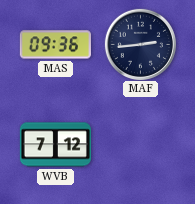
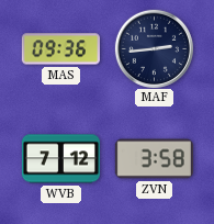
ZVN: none -> 3:58 (154, 159)
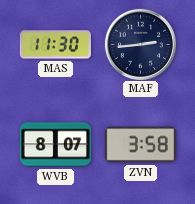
MAS: 09:36 -> 11:30 (55, 45)
WVB: 7:12 -> 8:07 (55, 145)
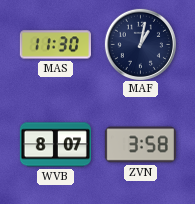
MAF: 2:44 -> 1:02 (140, 44)
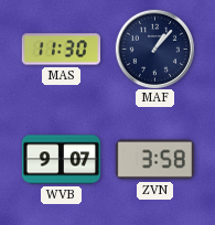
MAF: 1:02 -> 1:07 (154, 49)
WVB: 8:07 -> 9:07 (61, 160)
